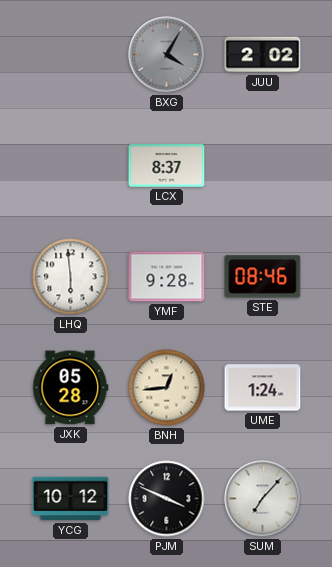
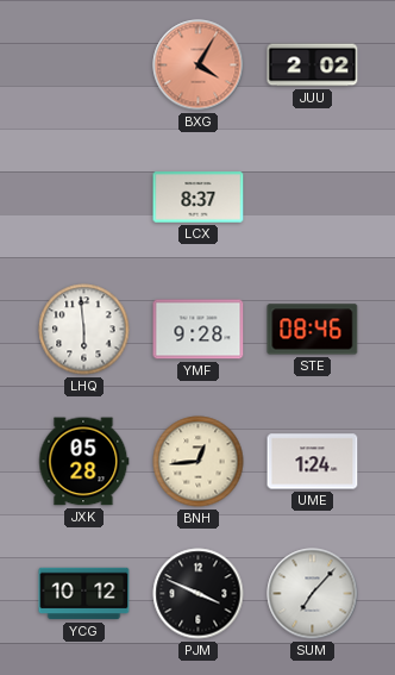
BXG dial: grey -> salmon (199, 65)
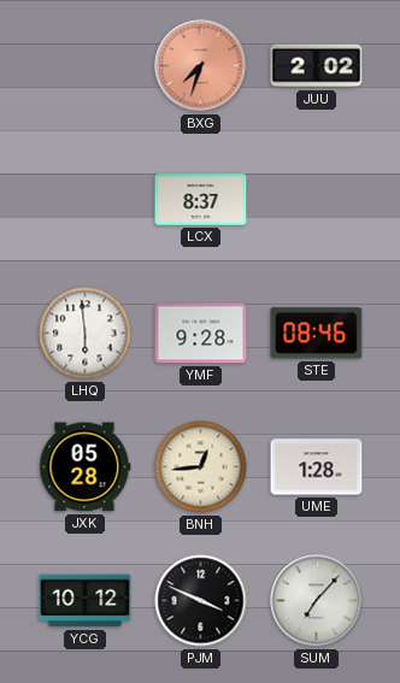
BXG: 4:05 -> 7:33 (201, 66)
UME: 1:24 -> 1:28 (317, 467)
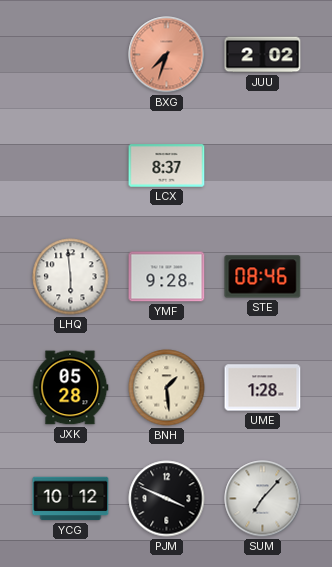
BNH: 12:44 -> 1:29 (167, 388)
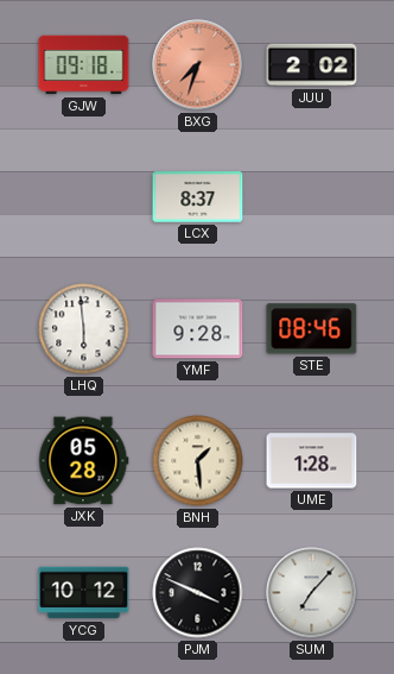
GJW: none -> 09:18 (84, 65)
